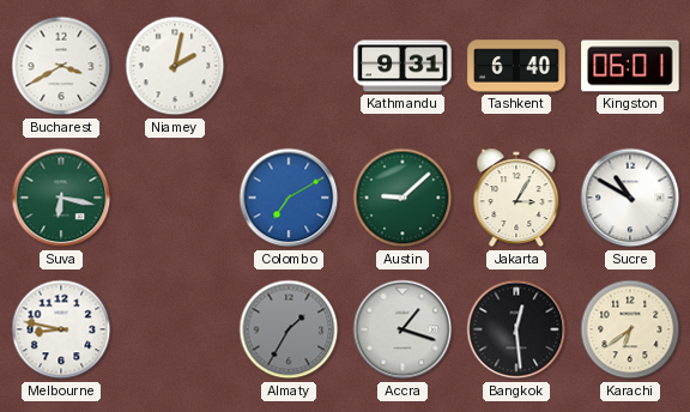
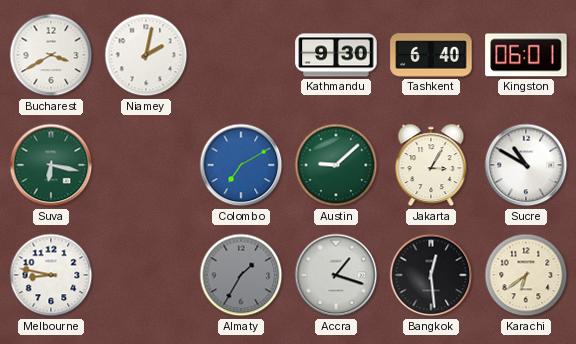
Kathmandu: 9:31 -> 9:30 (336, 55)
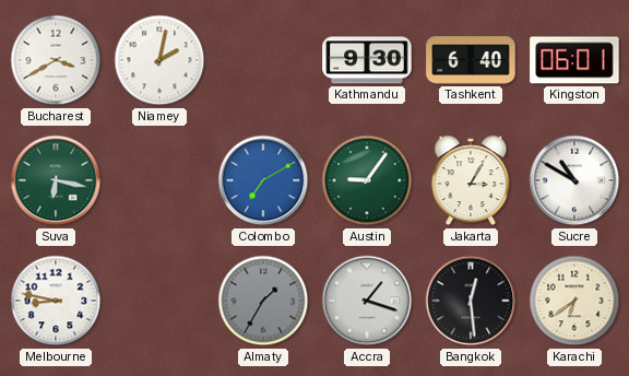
Austin: 9:08 -> 9:06 (367, 180)
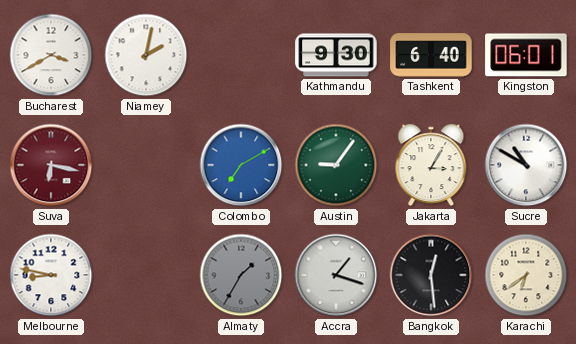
Suva dial: green -> burgundy (51, 165)
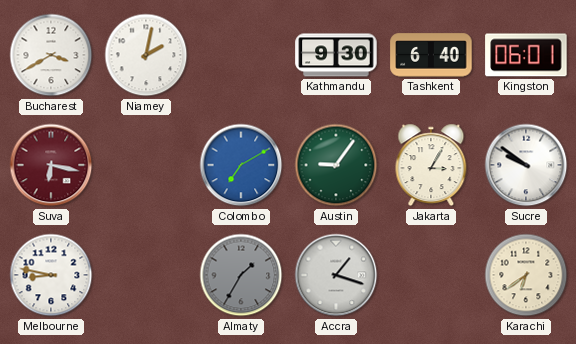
Sucre: 10:50 -> 9:51 (526, 165)
Bangkok: 12:29 -> none (431, 275)
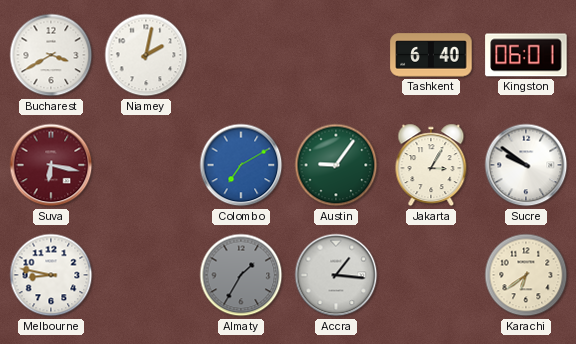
Kathmandu: 9:30 -> none (336, 55)
Accra: 1:18 -> 1:16 (336, 275)
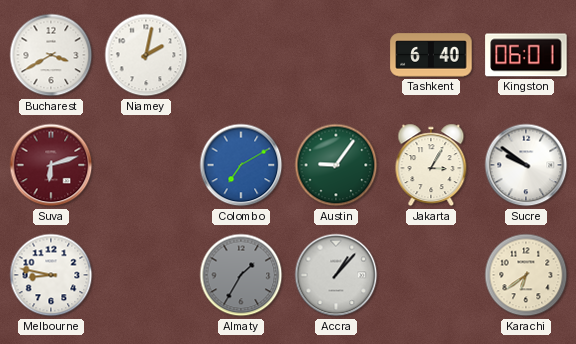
Suva: 6:17 -> 6:12 (51, 165)
Accra: 1:16 -> 1:07 (336, 275)
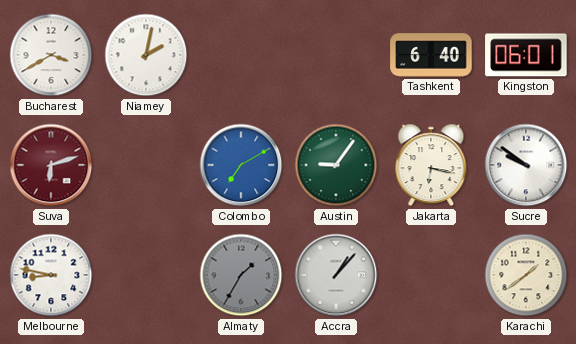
Jakarta: 3:05 -> 6:17 (431, 165)
Karachi: 6:39 -> 1:39 (526, 275)
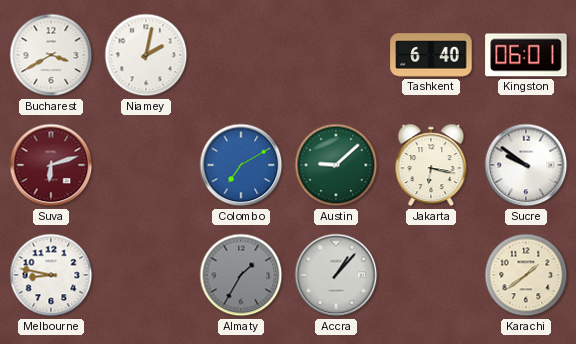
Austin: 9:06 -> 9:08 (336, 165)
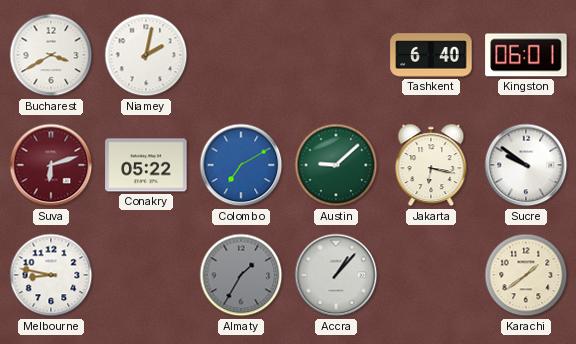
Conakry: none -> 05:22 (146, 165)
